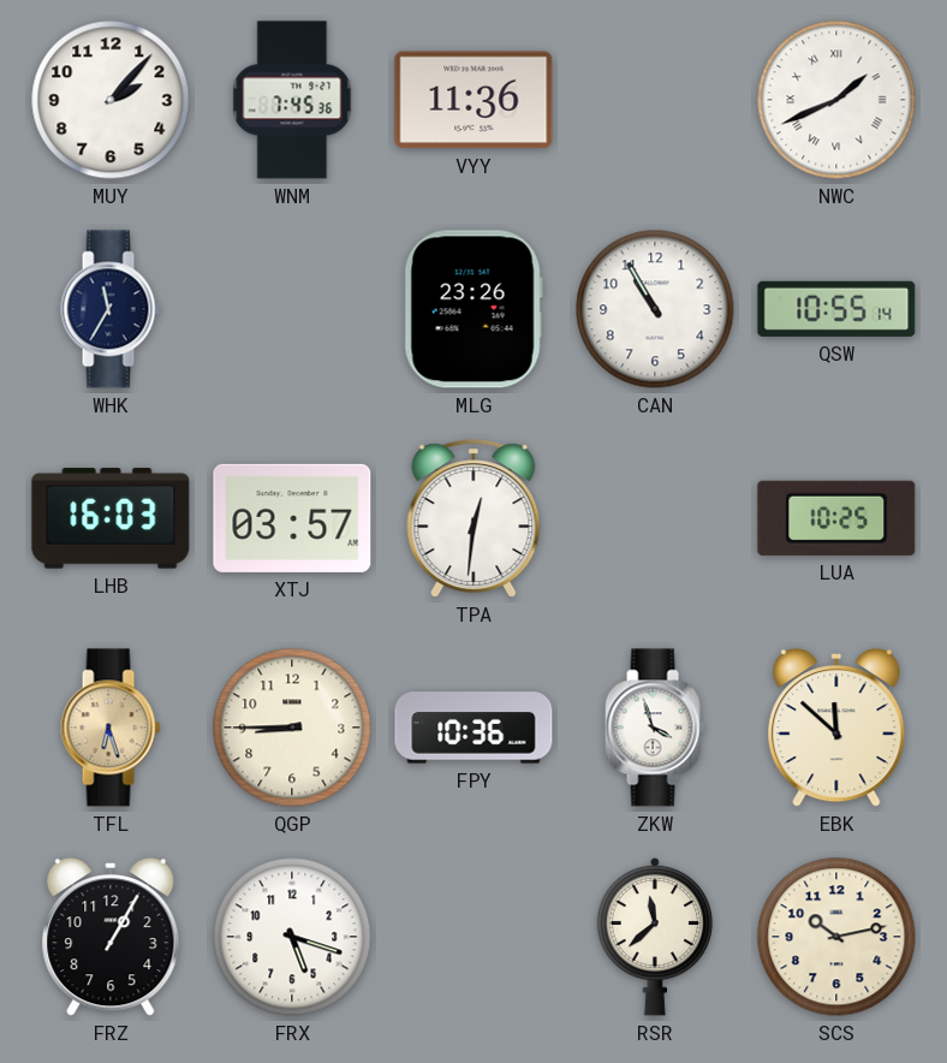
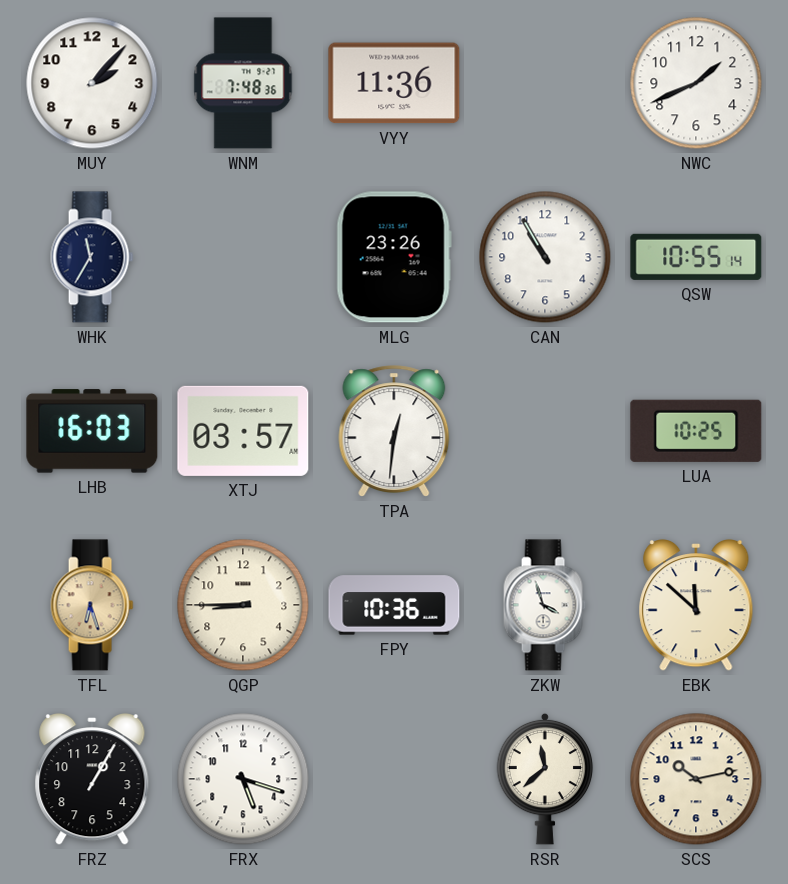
WNM: 7:45 -> 7:48 (243, 83)
NWC numerals: Roman -> Arabic (696, 83)
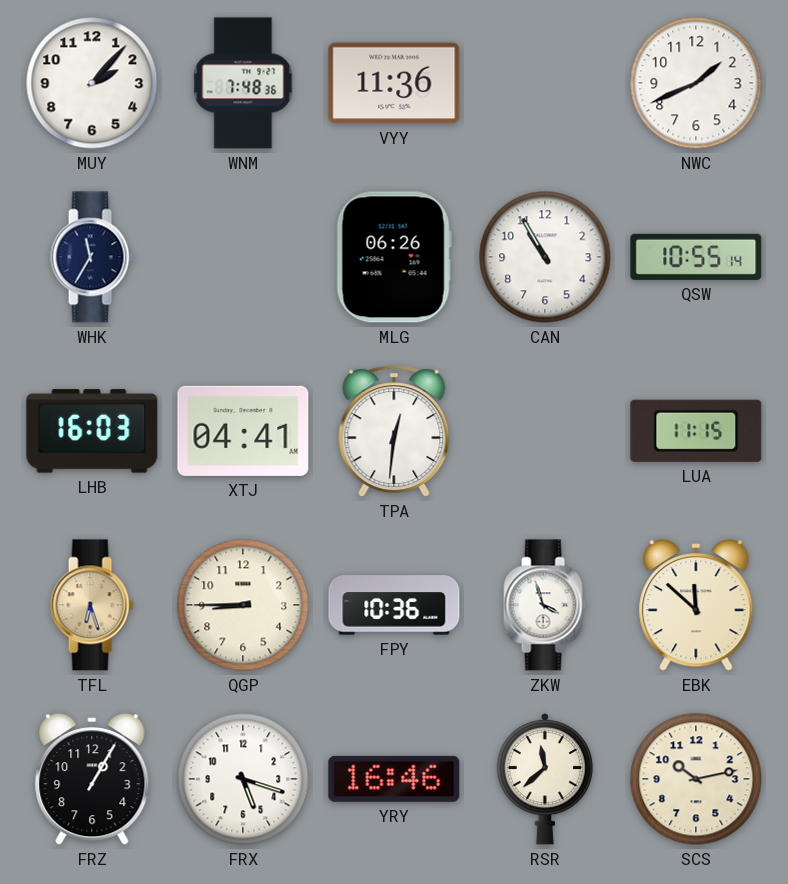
MLG: 23:26 -> 06:26 (394, 257)
XTJ: 03:57 -> 04:41 (243, 431)
LUA: 10:25 -> 11:15 (696, 431)
YRY: none -> 16:46 (394, 779)
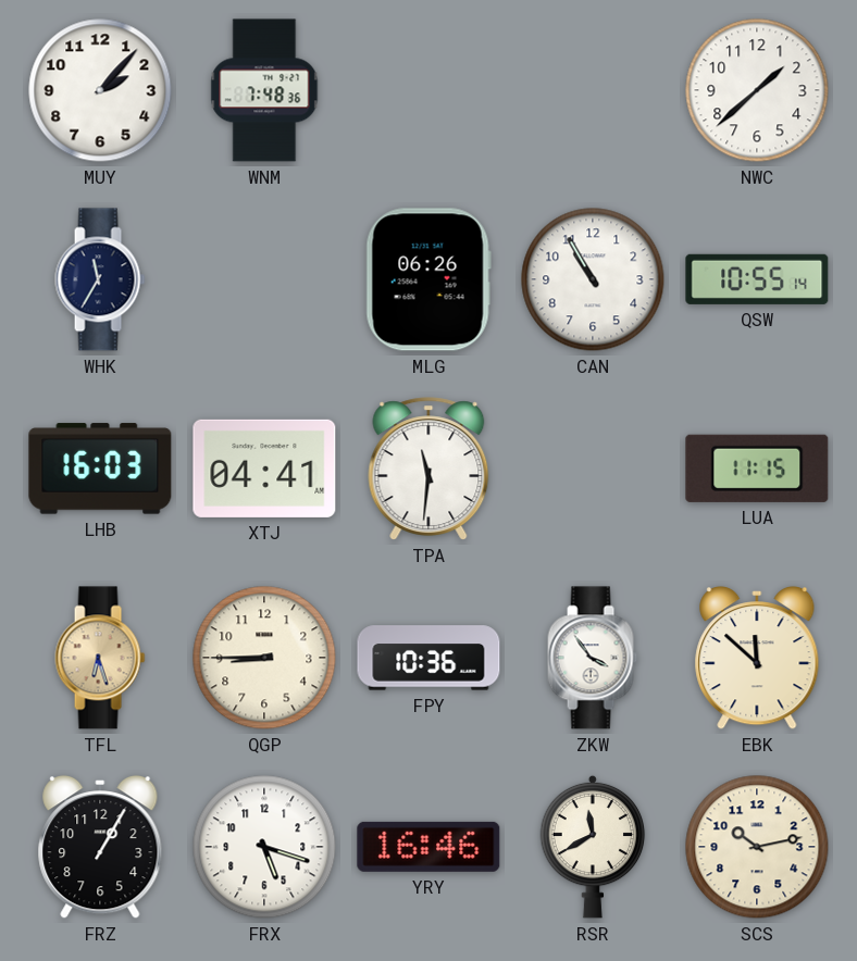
VYY: 11:36 -> none (394, 83)
NWC: 1:41 -> 1:38 (757, 90)
TPA: 12:31 -> 11:31 (428, 469)
ZKW: 3:57 -> 3:54 (593, 658)
RSR: 11:38 -> 11:40 (593, 847)
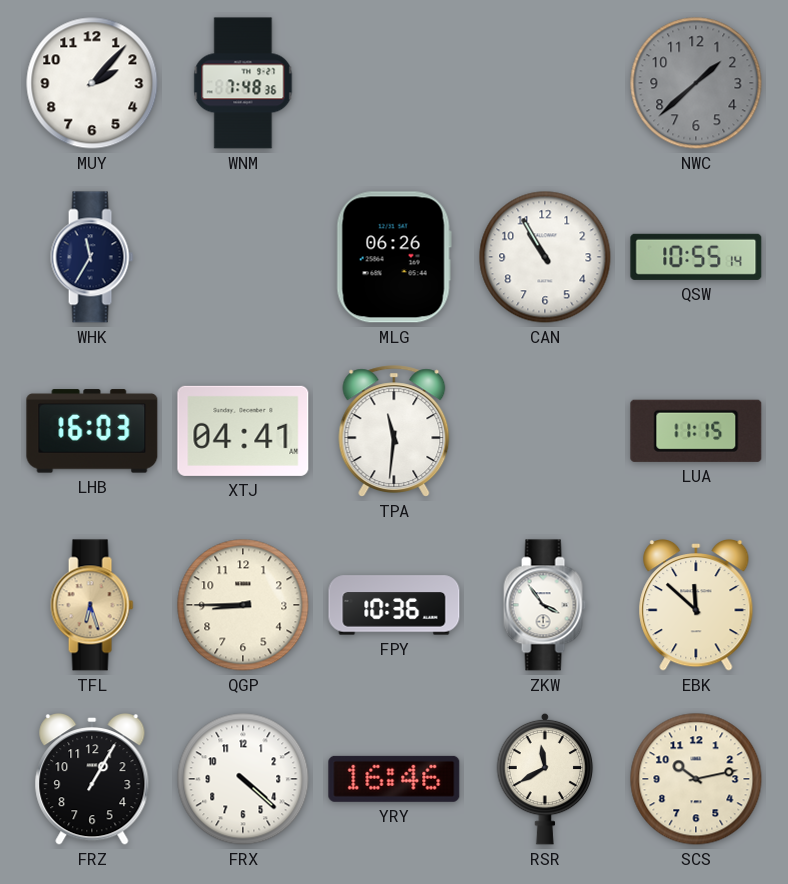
NWC dial: white -> grey (696, 83)
FRX: 5:18 -> 4:22 (243, 779)
